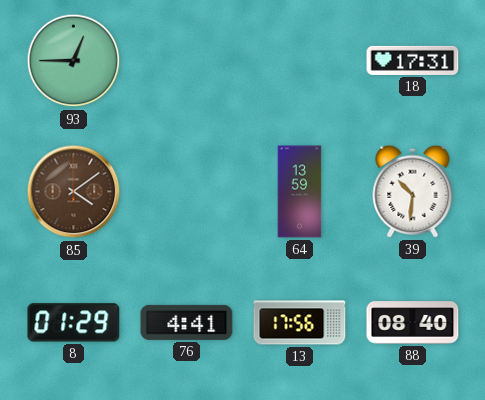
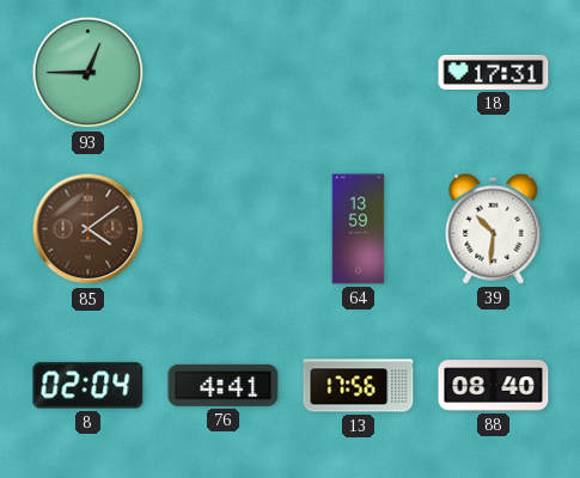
8: 01:29 -> 02:04 (88, 386)
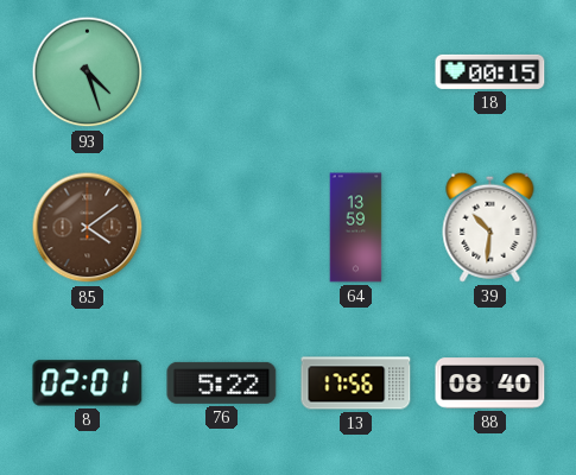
93: 12:45 -> 4:27 (88, 72)
18: 17:31 -> 00:15 (490, 71)
8: 02:04 -> 02:01 (88, 384)
76: 4:41 -> 5:22 (222, 382)
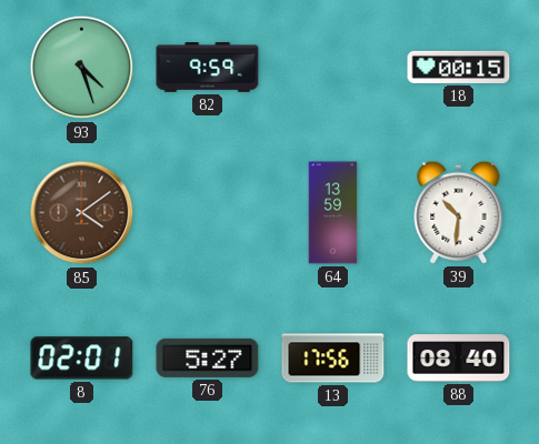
82: none -> 9:59 (208, 68)
76: 5:22 -> 5:27 (208, 357)
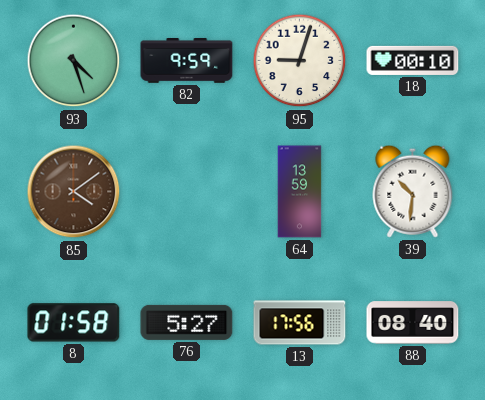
95: none -> 9:03 (300, 61)
18: 00:15 -> 00:10 (413, 60)
8: 02:01 -> 01:58 (74, 323)
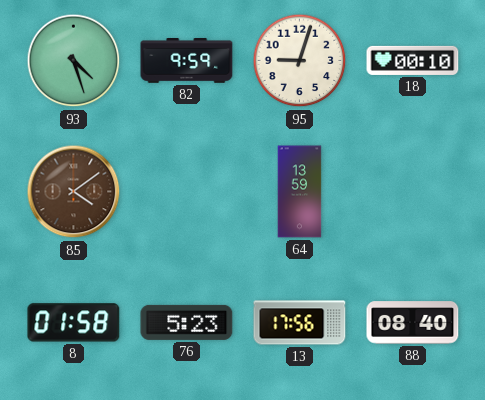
39: 10:31 -> none (413, 191)
76: 5:27 -> 5:23 (187, 322)
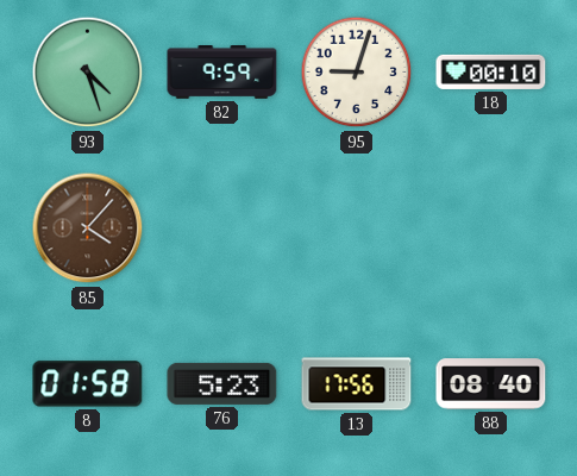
85: 4:09 -> 4:07 (88, 228)
64: 13:59 -> none (300, 192)
